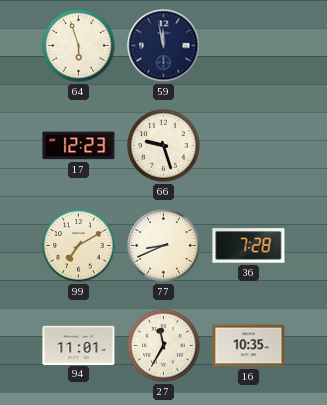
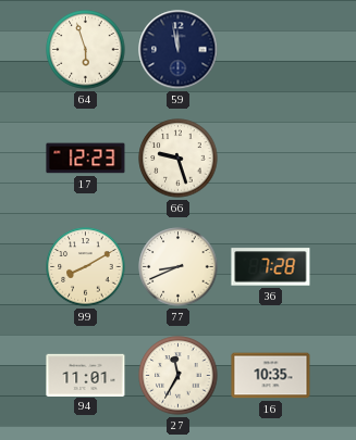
99: 7:10 -> 8:10 (86, 267)
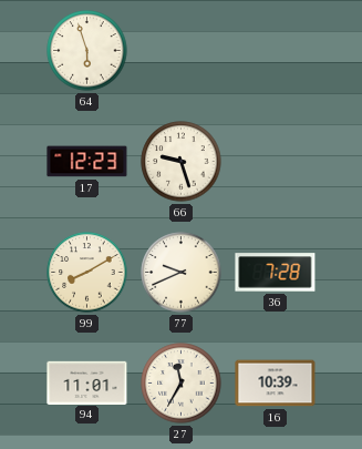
59: 11:58 -> none (179, 50)
77: 8:41 -> 9:41 (182, 273)
16: 10:35 -> 10:39 (276, 384)
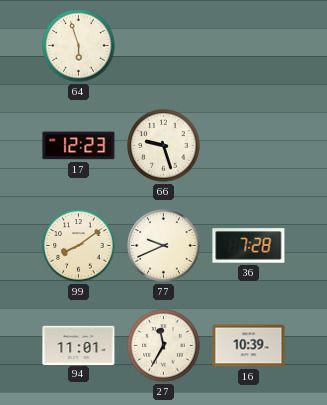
99: 8:10 -> 8:09 (79, 246)
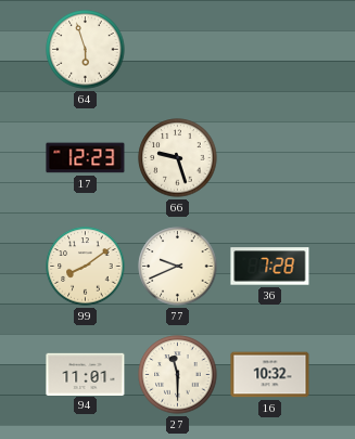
27: 11:35 -> 11:30 (178, 375)
16: 10:39 -> 10:32 (270, 375)
